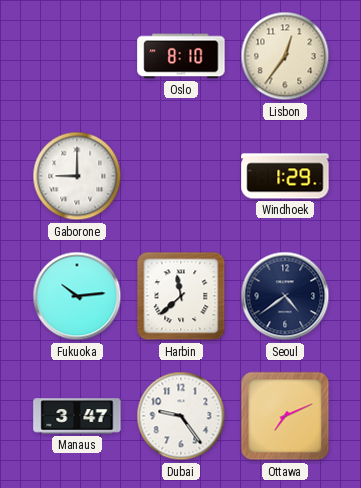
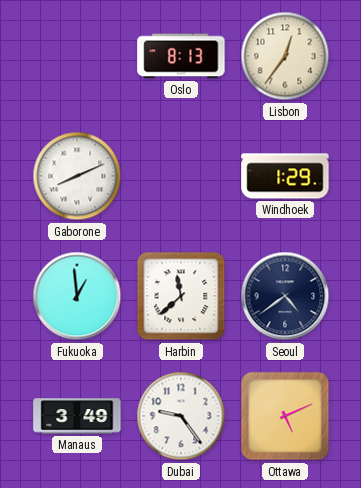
Oslo: 8:10 -> 8:13 (181, 56)
Gaborone: 9:00 -> 8:11 (77, 176)
Fukuoka: 10:14 -> 12:59 (77, 296)
Manaus: 3:47 -> 3:49 (77, 416)
Ottawa: 7:11 -> 5:11 (285, 416)
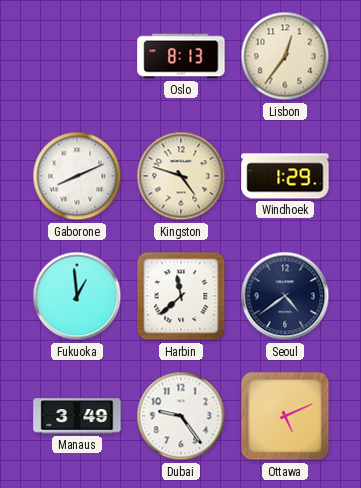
Kingston: none -> 4:48 (181, 176)
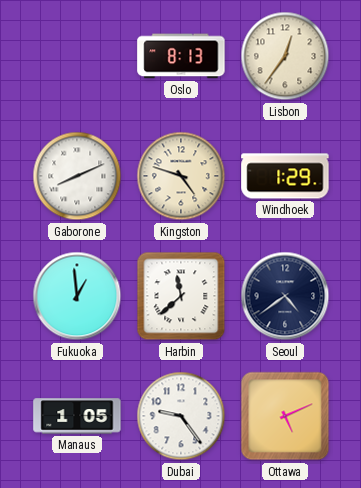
Manaus: 3:49 -> 1:05 (77, 416)
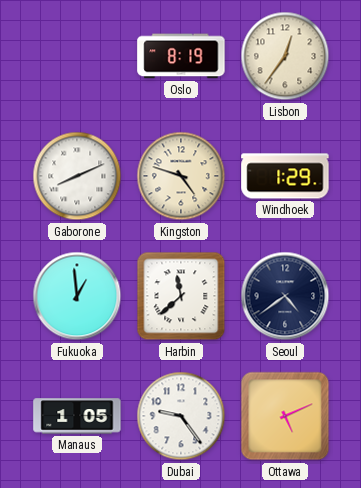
Oslo: 8:13 -> 8:19 (181, 56)
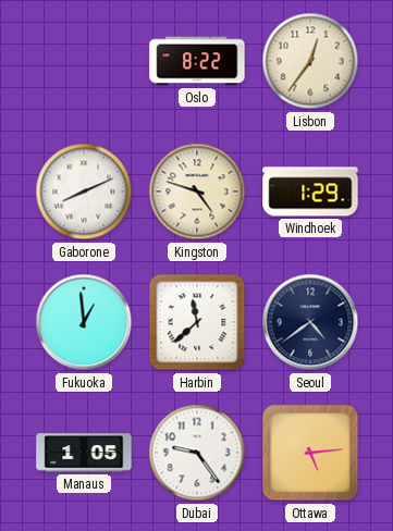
Oslo: 8:19 -> 8:22 (197, 61)
Ottawa: 5:11 -> 5:14 (310, 453)
